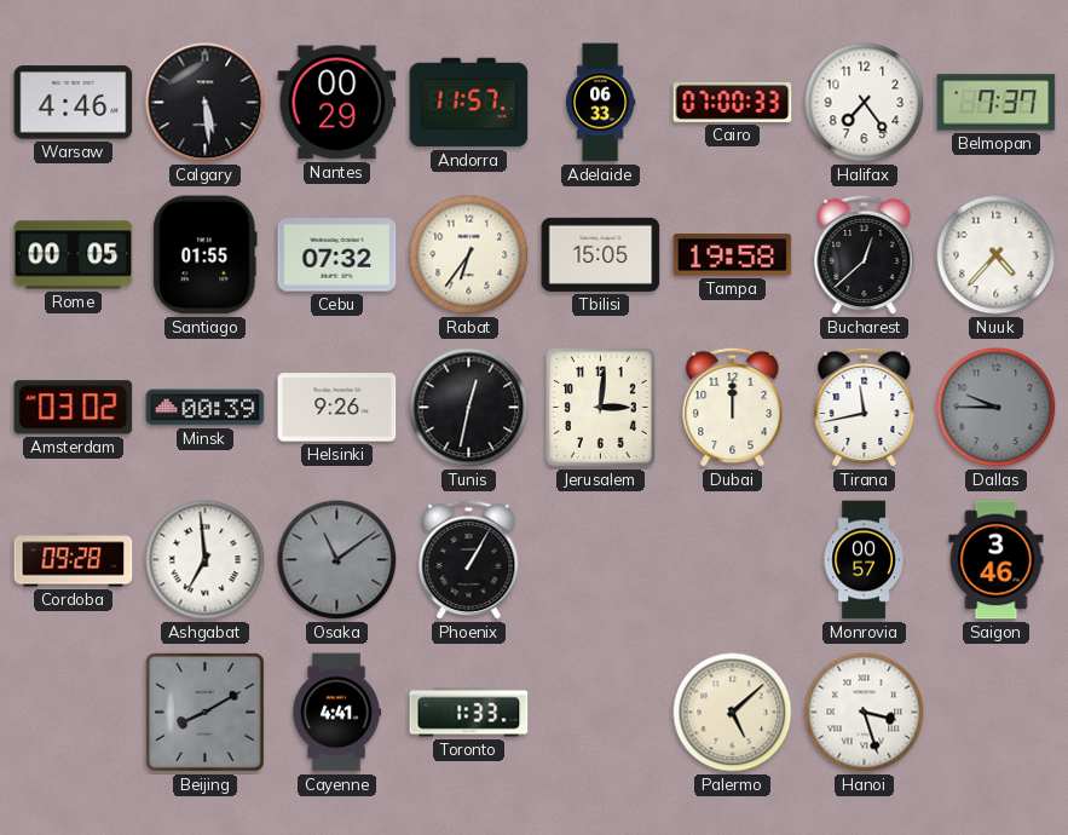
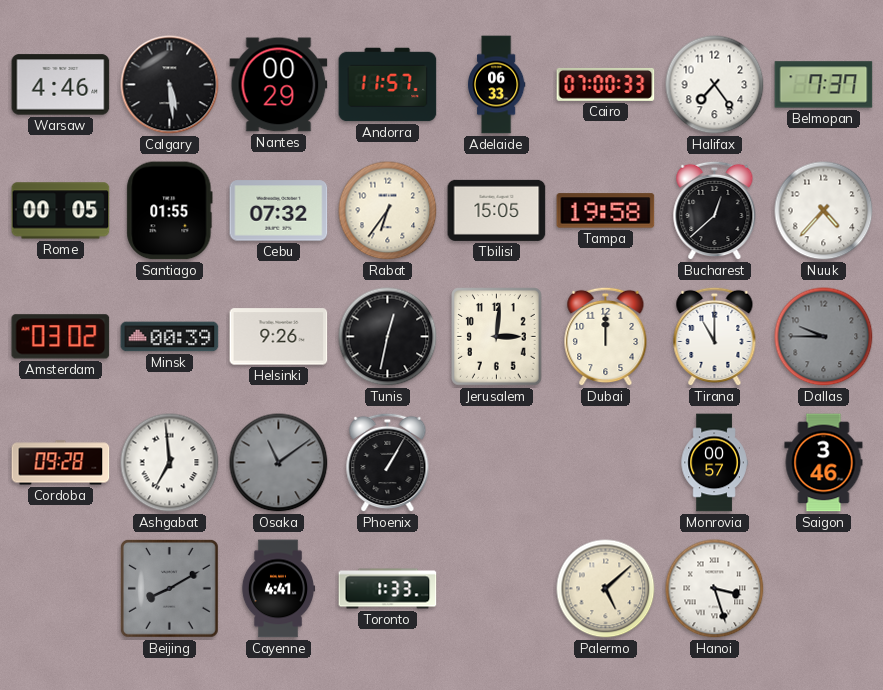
Tirana: 11:43 -> 11:00 (715, 337)
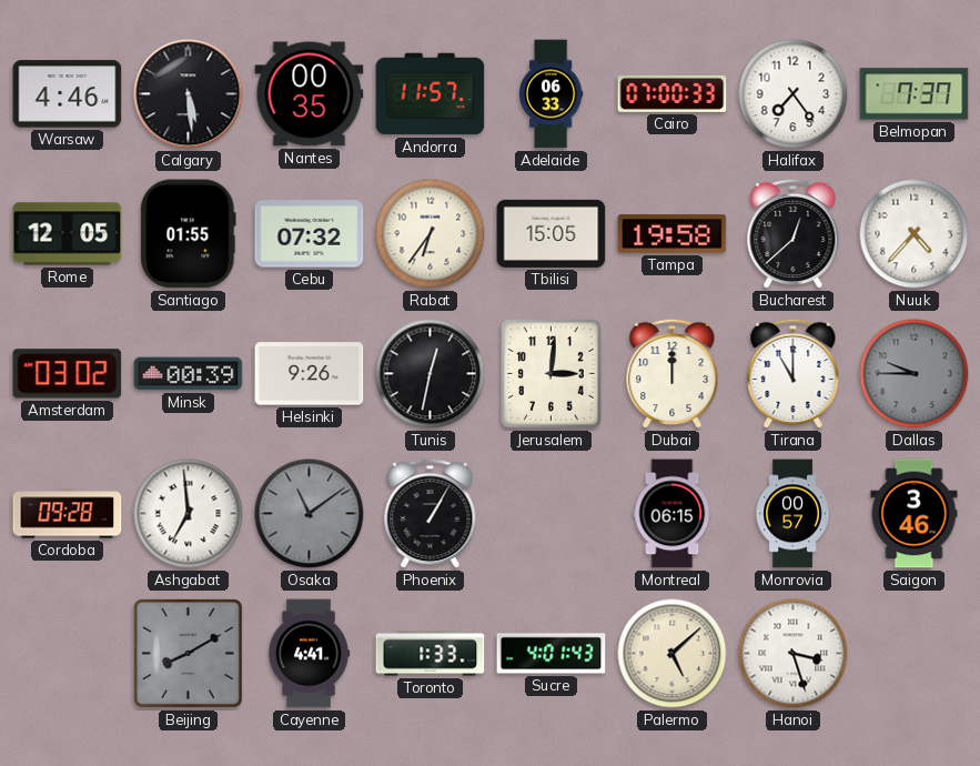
Nantes: 00:29 -> 00:35 (310, 94)
Rome: 00:05 -> 12:05 (68, 234)
Montreal: none -> 06:15 (673, 514)
Sucre: none -> 4:01 (552, 654)
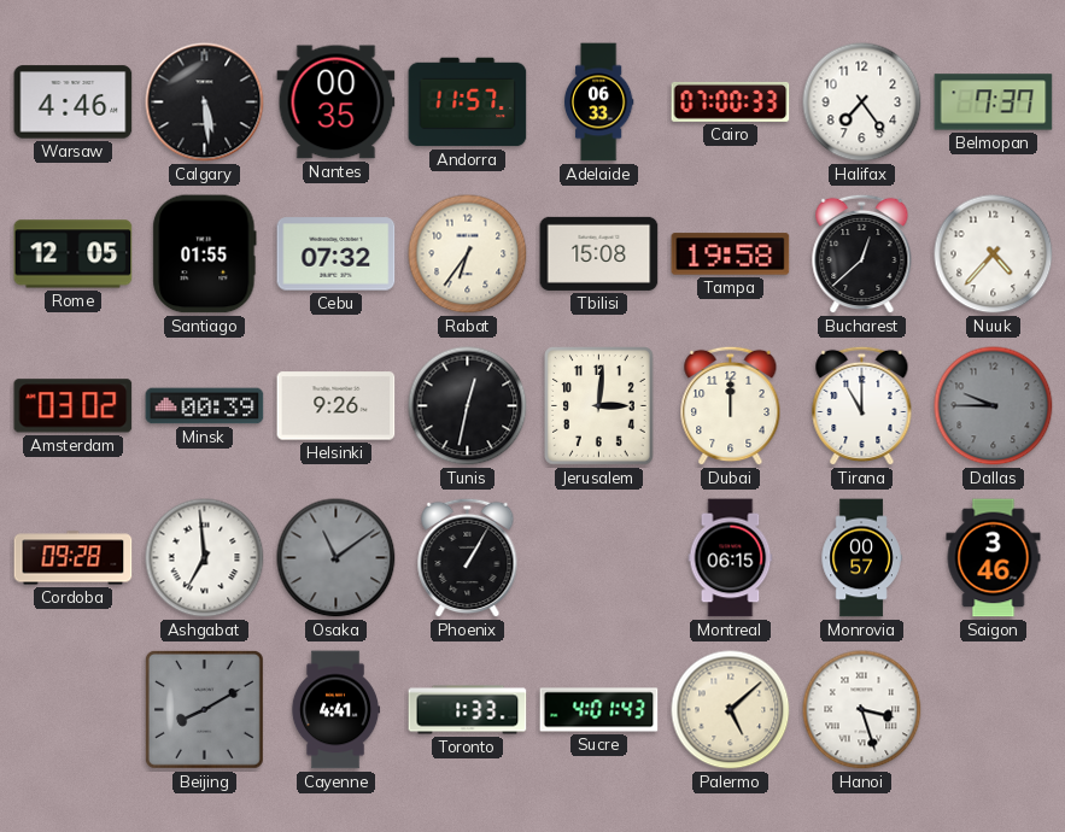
Tbilisi: 15:05 -> 15:08 (599, 253)
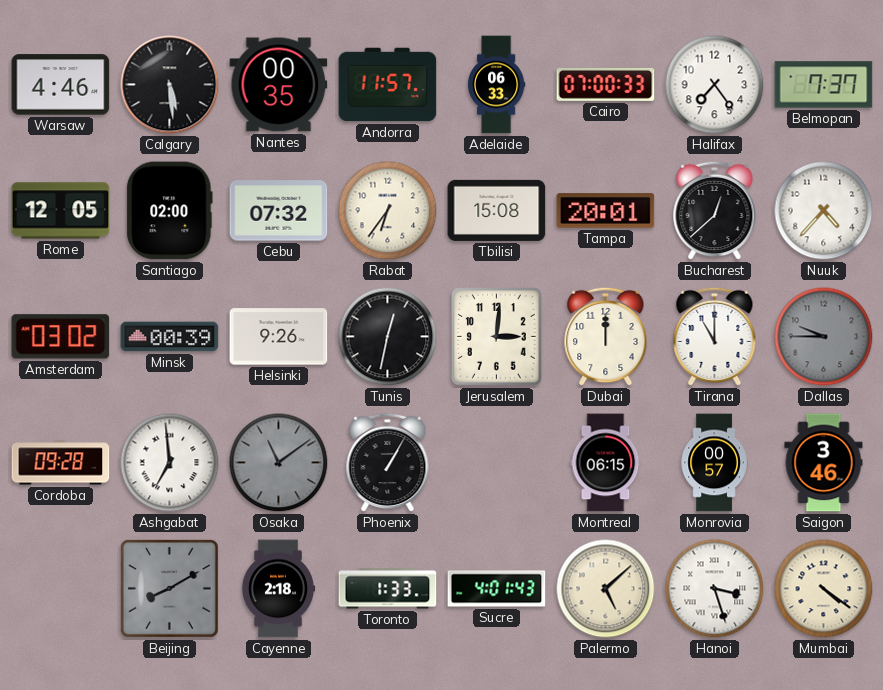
Santiago: 01:55 -> 02:00 (170, 211)
Tampa: 19:58 -> 20:01 (606, 211)
Cayenne: 4:41 -> 2:18 (278, 589)
Mumbai: none -> 4:21 (824, 589)
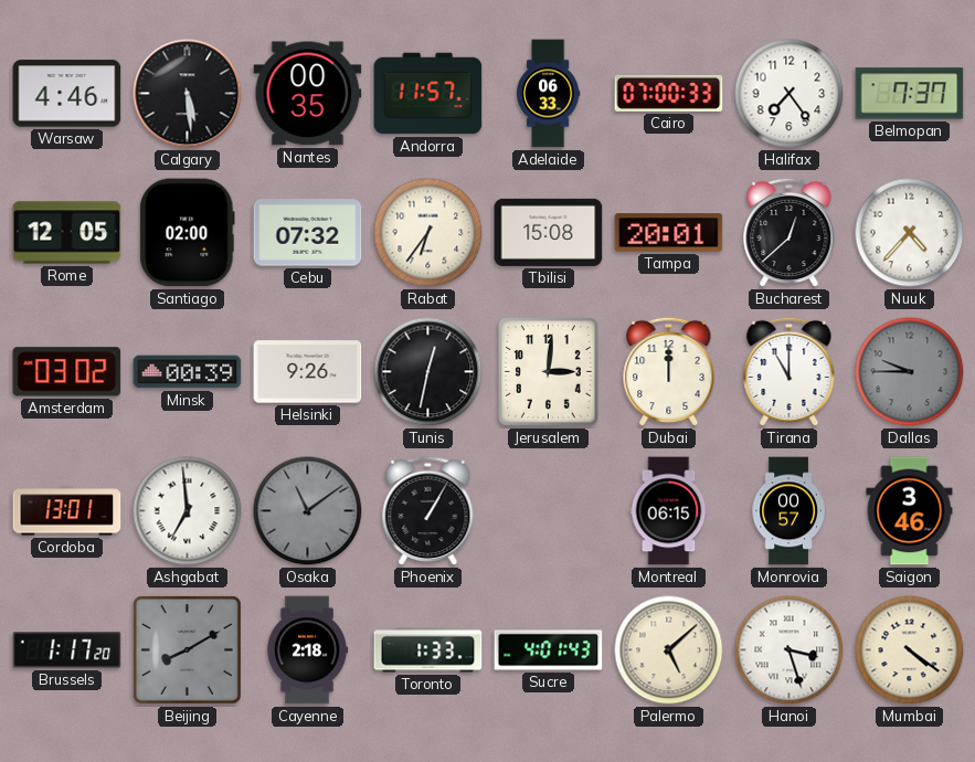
Cordoba: 09:28 -> 13:01 (67, 511)
Brussels: none -> 1:17 (67, 650)
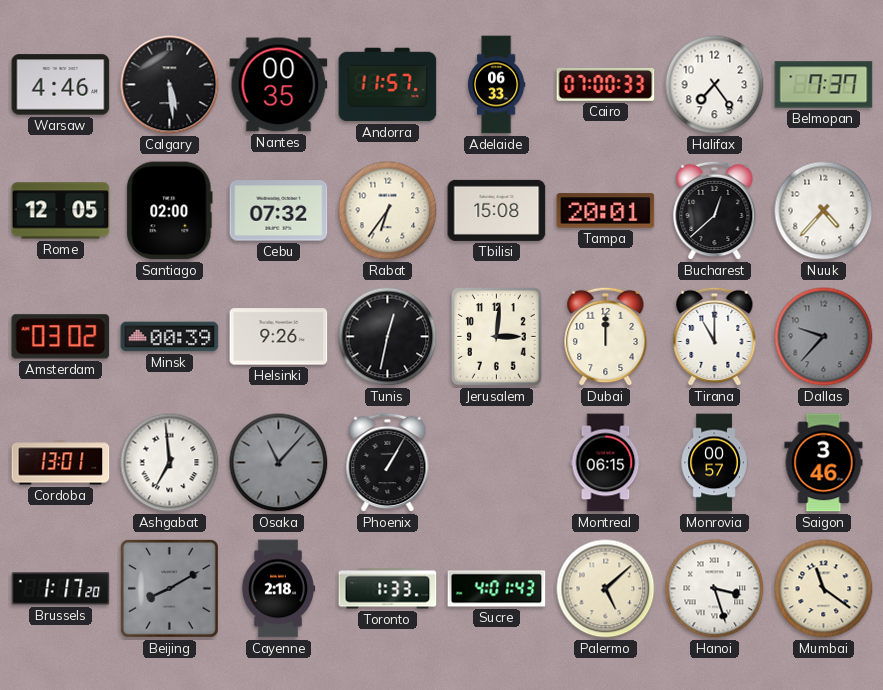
Dallas: 9:45 -> 9:37 (824, 337)
Osaka: 11:09 -> 11:07 (279, 463)
Mumbai: 4:21 -> 11:21 (824, 589)
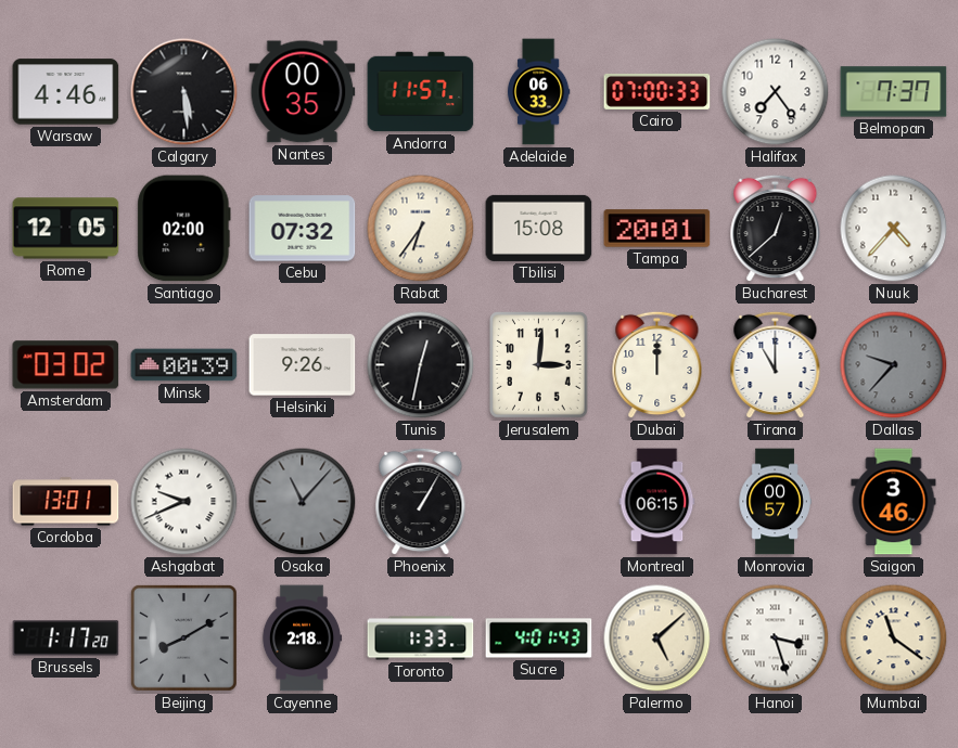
Ashgabat: 6:59 -> 9:41 (184, 502)
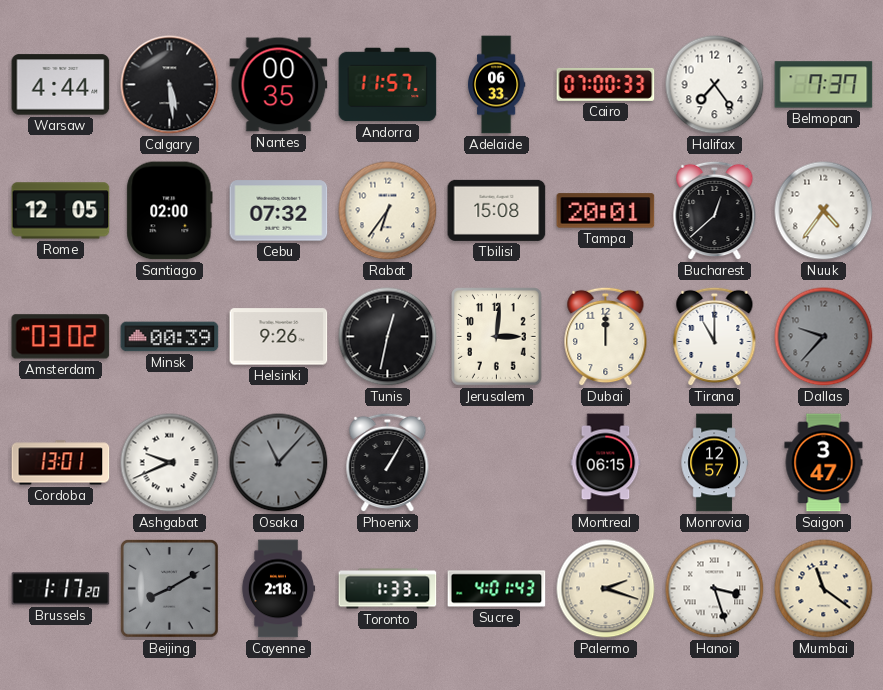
Warsaw: 4:46 -> 4:44 (61, 85)
Nuuk: 4:37 -> 4:36 (824, 211)
Monrovia: 00:57 -> 12:57 (714, 463)
Saigon: 3:46 -> 3:47 (824, 463)
Palermo: 5:08 -> 2:18 (606, 589)
